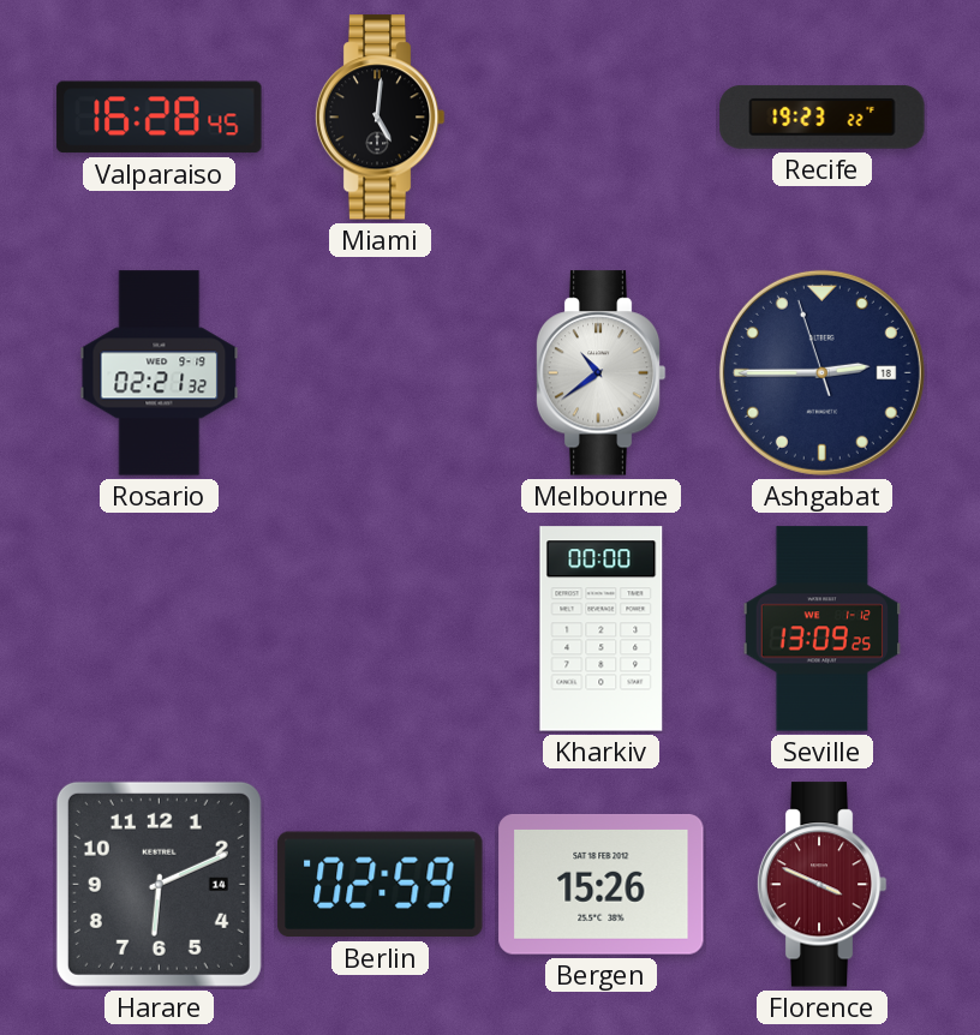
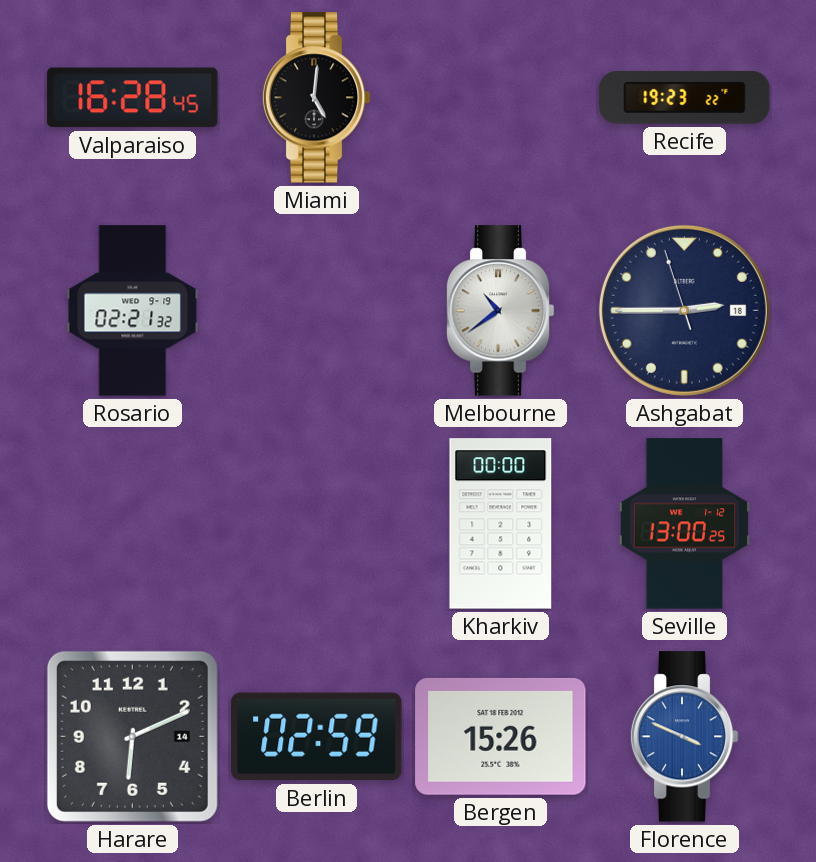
Seville: 13:09 -> 13:00 (684, 524)
Florence dial: burgundy -> blue (684, 737)
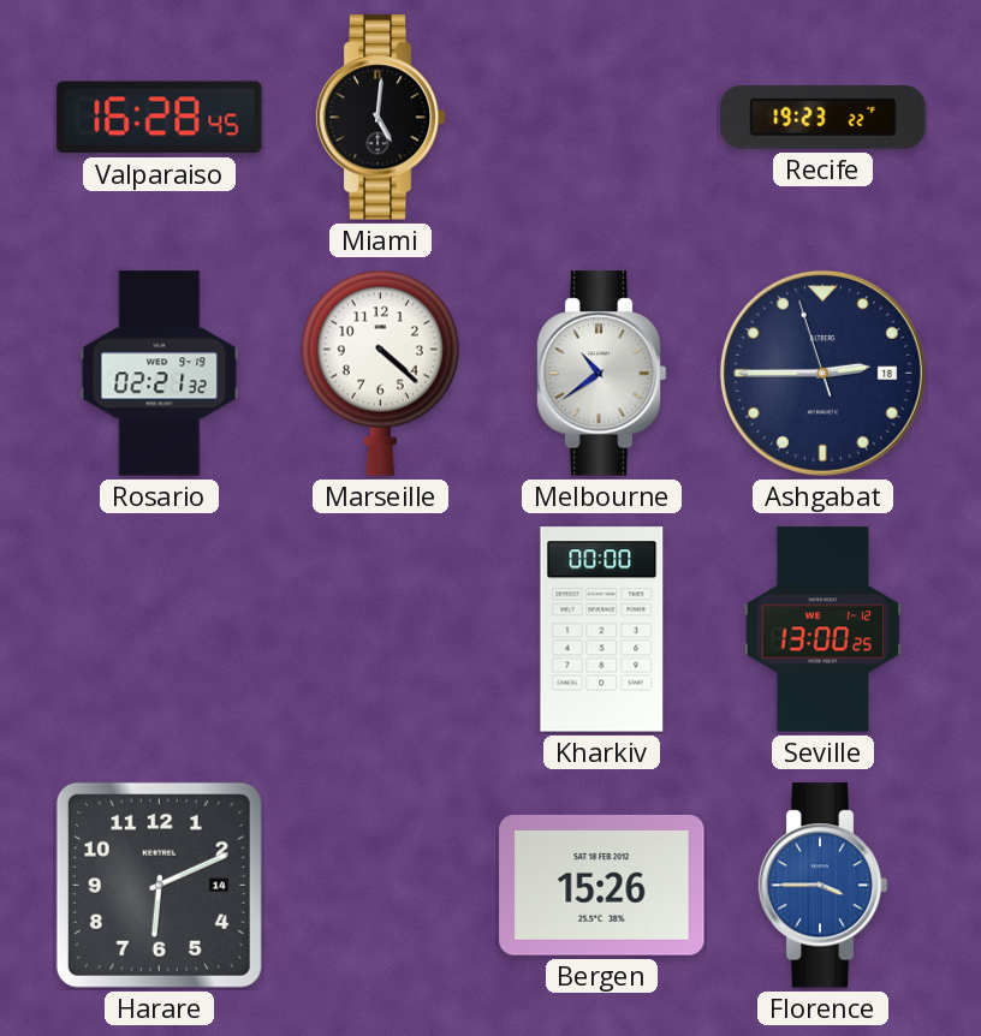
Marseille: none -> 4:22 (380, 373)
Berlin: 02:59 -> none (317, 737)
Florence: 3:49 -> 3:45 (822, 886)
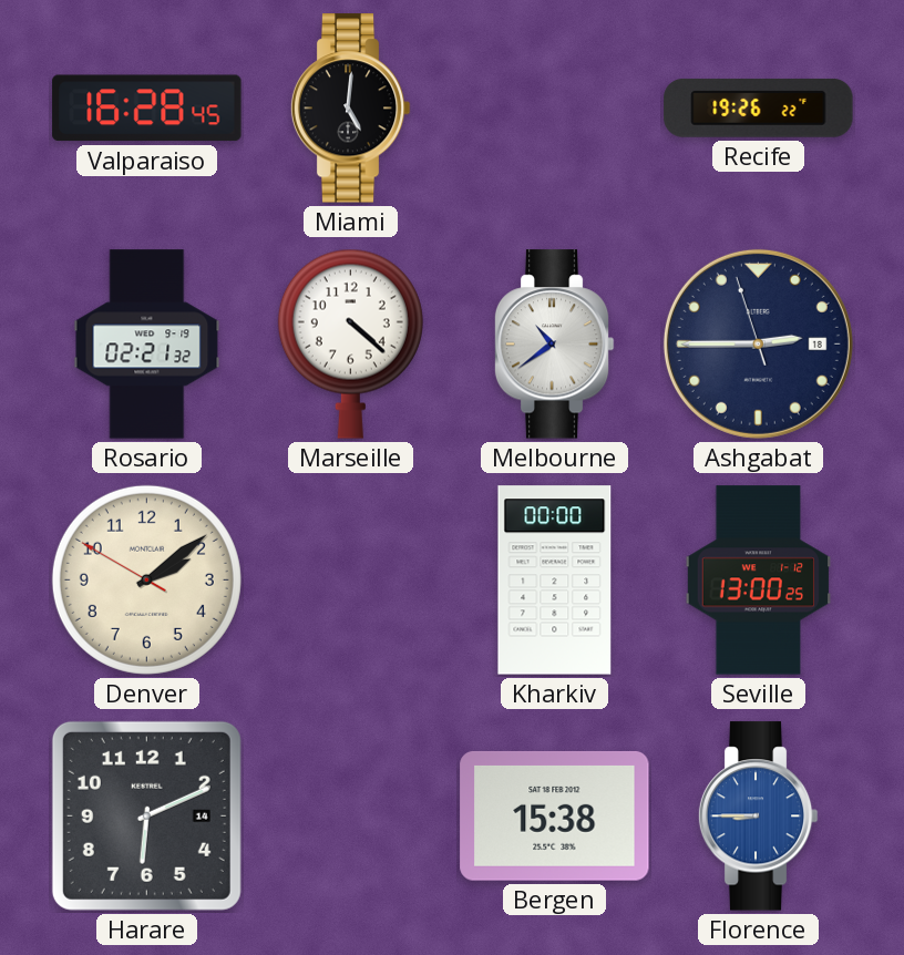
Recife: 19:23 -> 19:26 (759, 109)
Denver: none -> 2:08 (146, 579)
Bergen: 15:26 -> 15:38 (555, 815)
Florence: 3:45 -> 8:45 (758, 817)
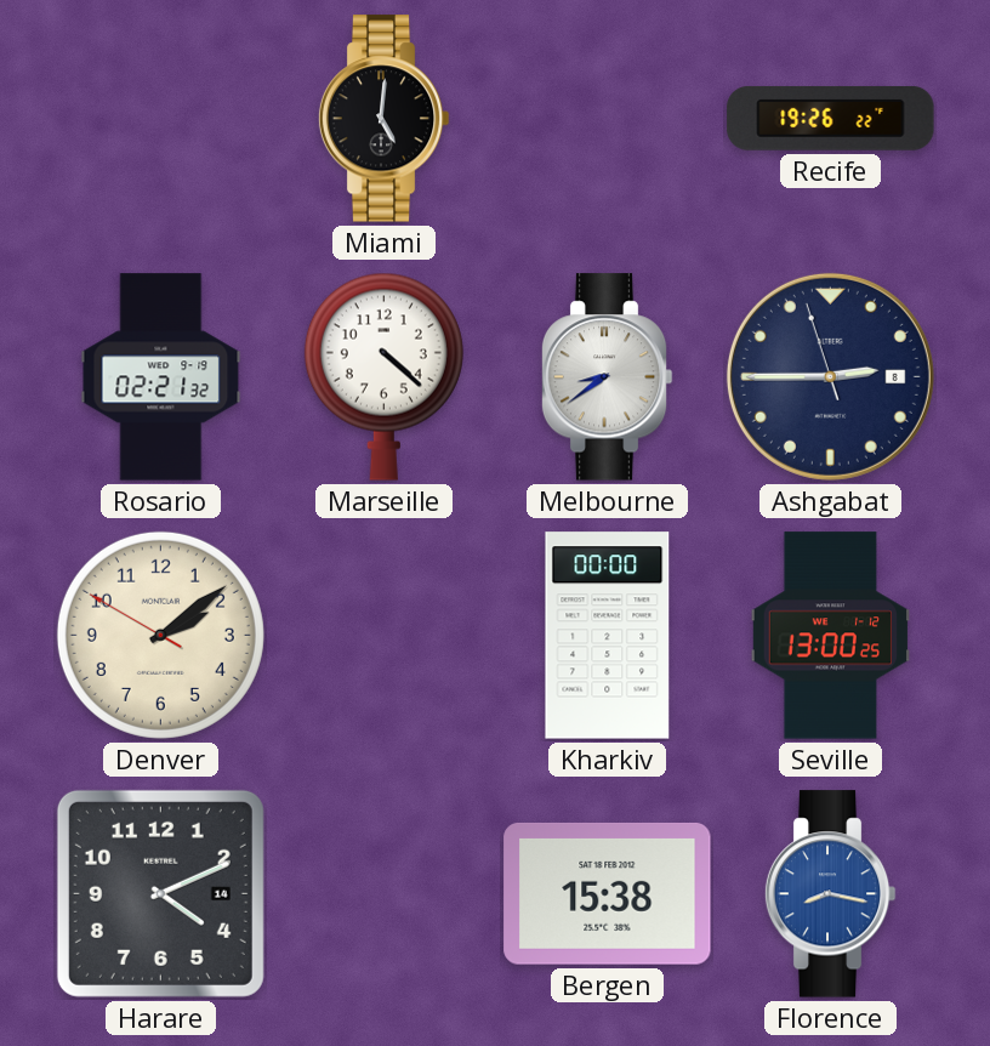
Valparaiso: 16:28 -> none (147, 109)
Melbourne: 10:39 -> 8:39 (607, 377)
Ashgabat date: 18 -> 8 (830, 376)
Harare: 6:11 -> 4:11 (160, 893)
Florence: 8:45 -> 8:17 (830, 894)
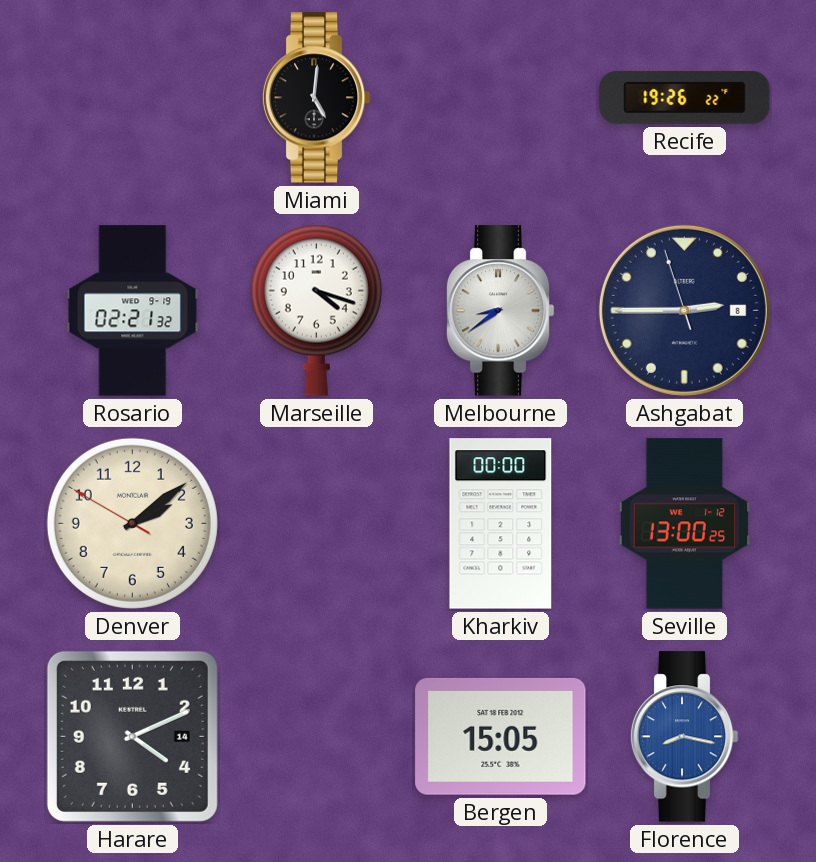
Marseille: 4:22 -> 4:18 (316, 310)
Bergen: 15:38 -> 15:05 (501, 736)
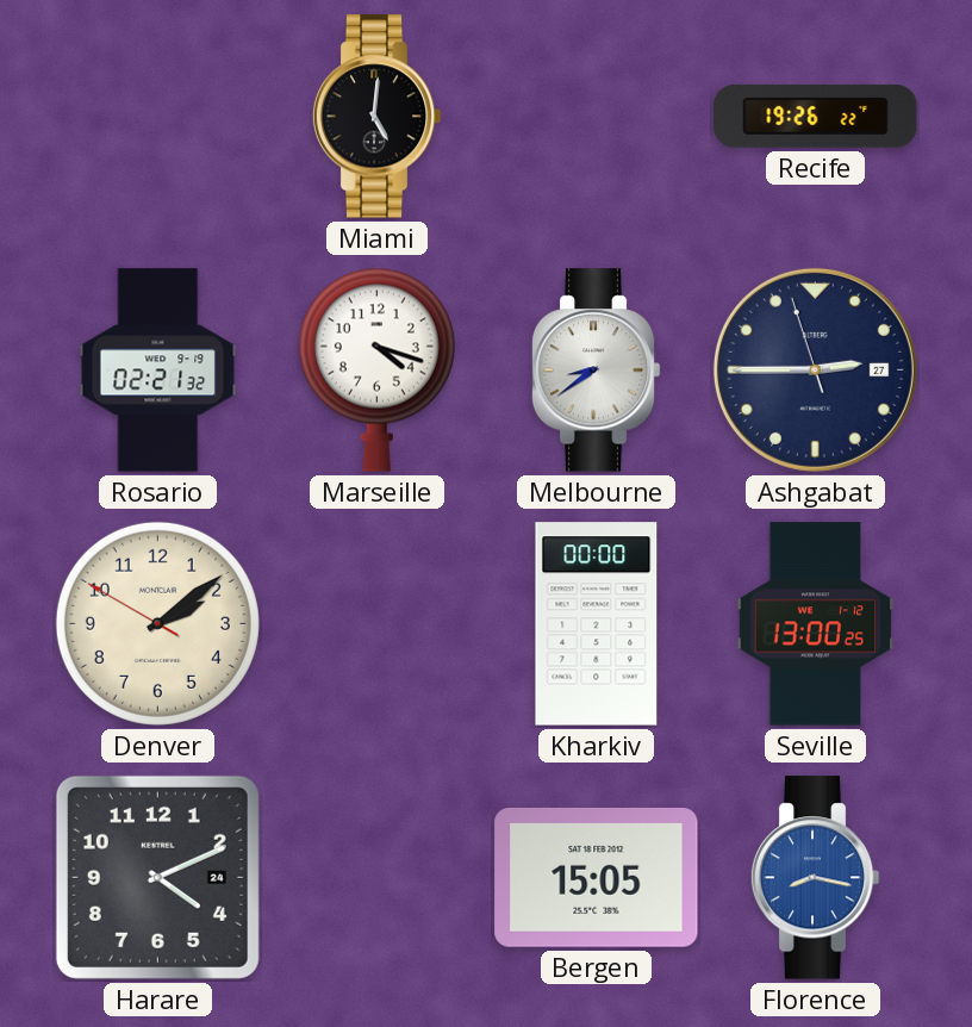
Ashgabat date: 8 -> 27 (815, 369)
Harare date: 14 -> 24 (157, 877)
